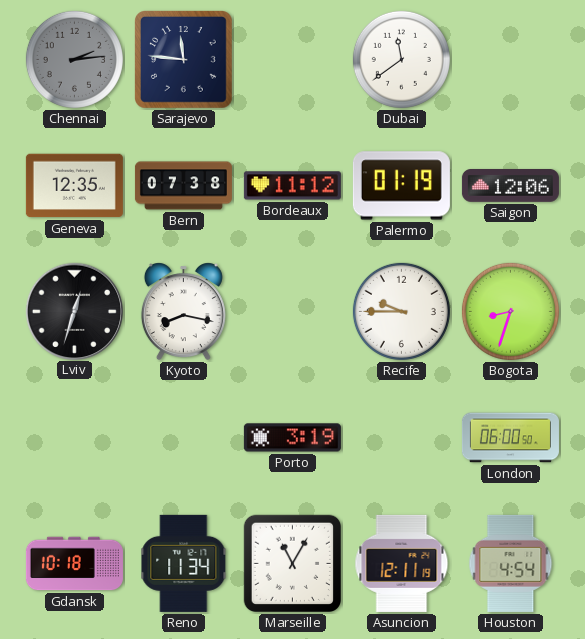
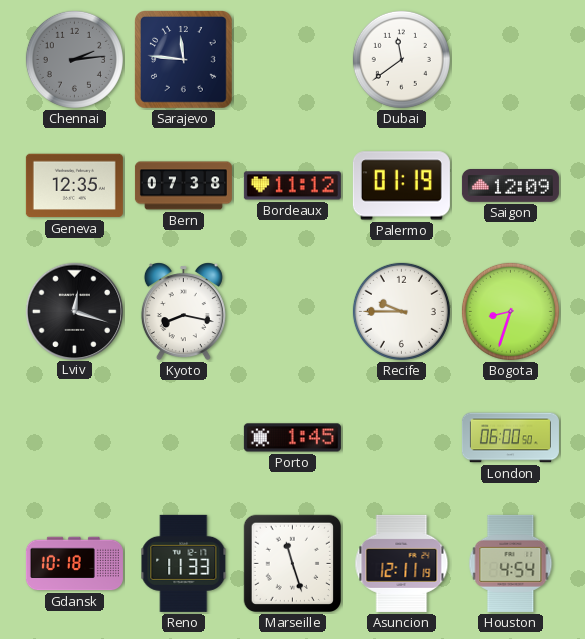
Saigon: 12:06 -> 12:09 (510, 186)
Lviv: 12:33 -> 12:18 (74, 311)
Porto: 3:19 -> 1:45 (292, 438)
Reno: 11:34 -> 11:33 (184, 563)
Marseille: 11:05 -> 11:27 (292, 564)
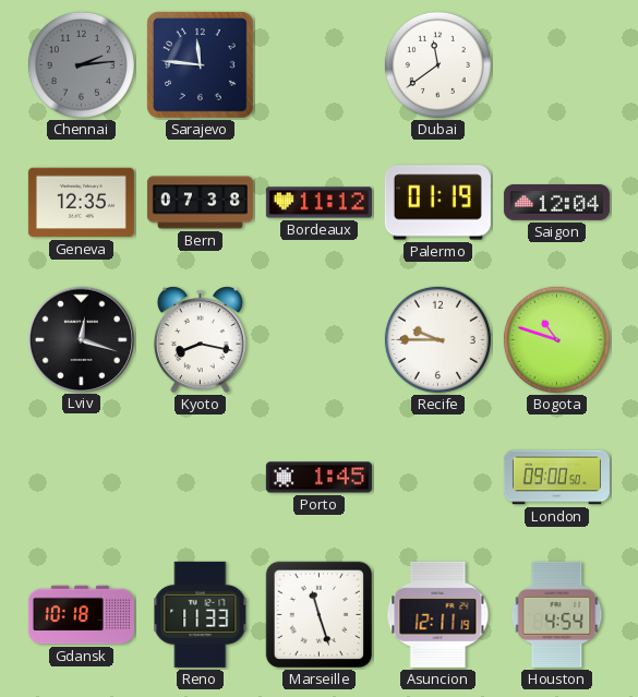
Saigon: 12:09 -> 12:04 (556, 203)
Bogota: 8:33 -> 10:48 (556, 339)
London: 06:00 -> 09:00 (556, 478)
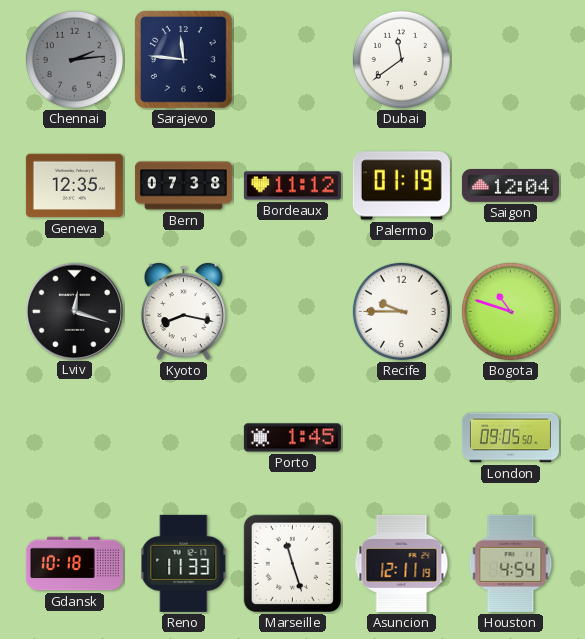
London: 09:00 -> 09:05 (510, 438)
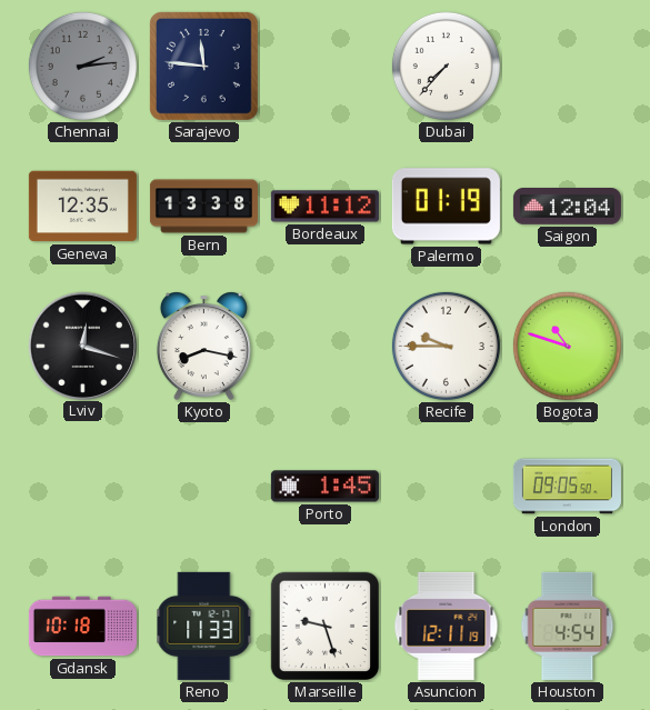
Dubai: 11:39 -> 7:37 (446, 66)
Bern: 07:38 -> 13:38 (203, 207)
Marseille: 11:27 -> 9:27 (324, 627)
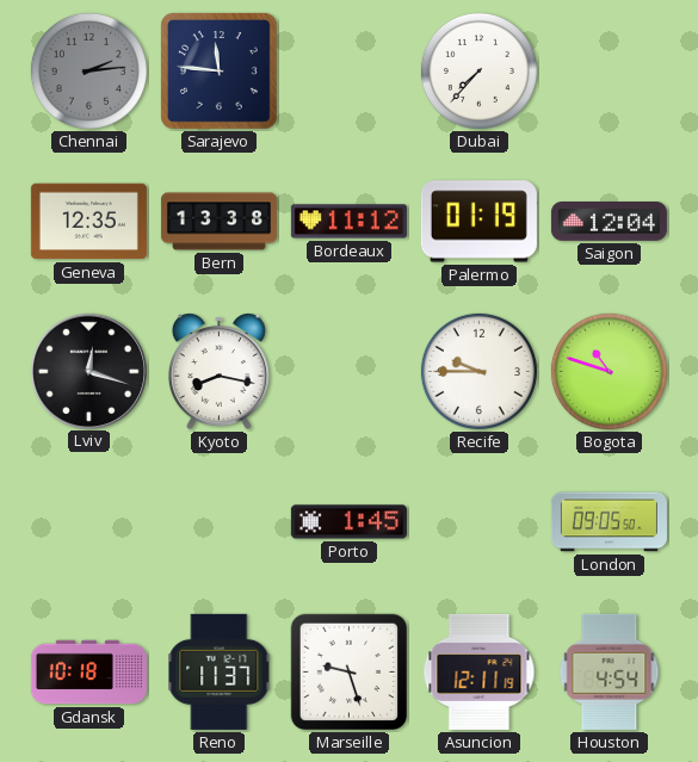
Reno: 11:33 -> 11:37 (220, 671)
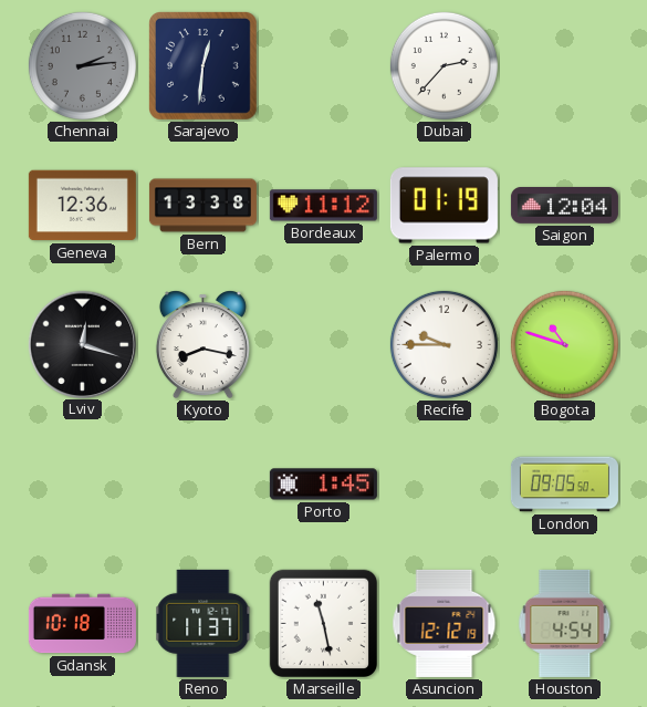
Sarajevo: 11:46 -> 12:31 (204, 66)
Dubai: 7:37 -> 2:37 (443, 65)
Geneva: 12:35 -> 12:36 (82, 206)
Marseille: 9:27 -> 11:28 (323, 624)
Asuncion: 12:11 -> 12:12 (445, 623)
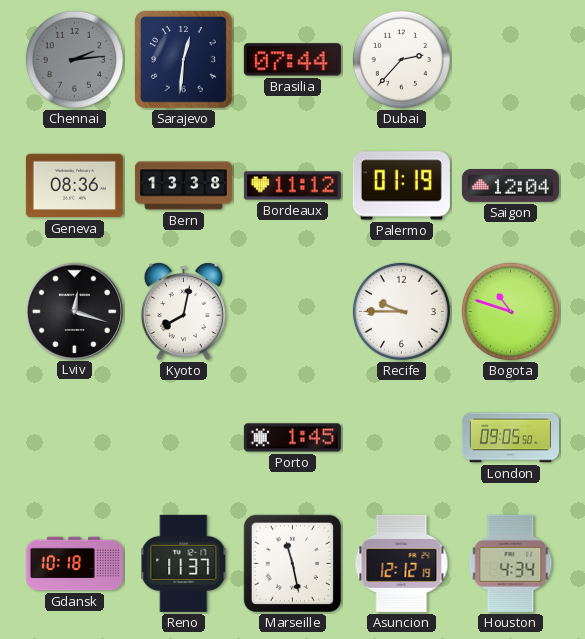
Brasilia: none -> 07:44 (292, 60)
Geneva: 12:36 -> 08:36 (74, 186)
Kyoto: 8:17 -> 8:02 (183, 312)
Houston: 4:54 -> 4:34 (511, 563)
